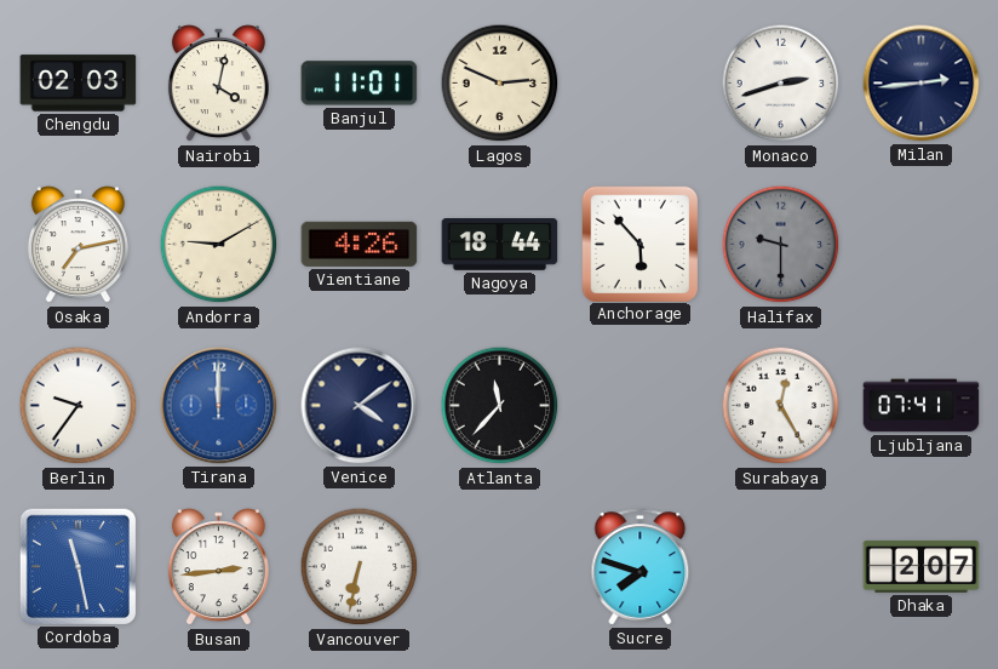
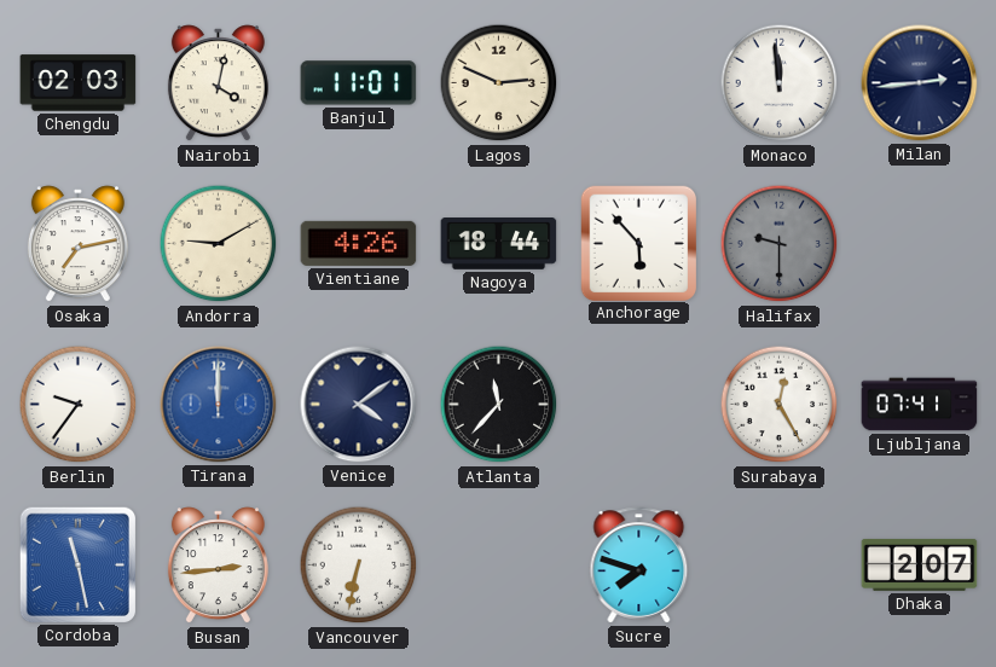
Monaco: 2:42 -> 11:59 (780, 83)
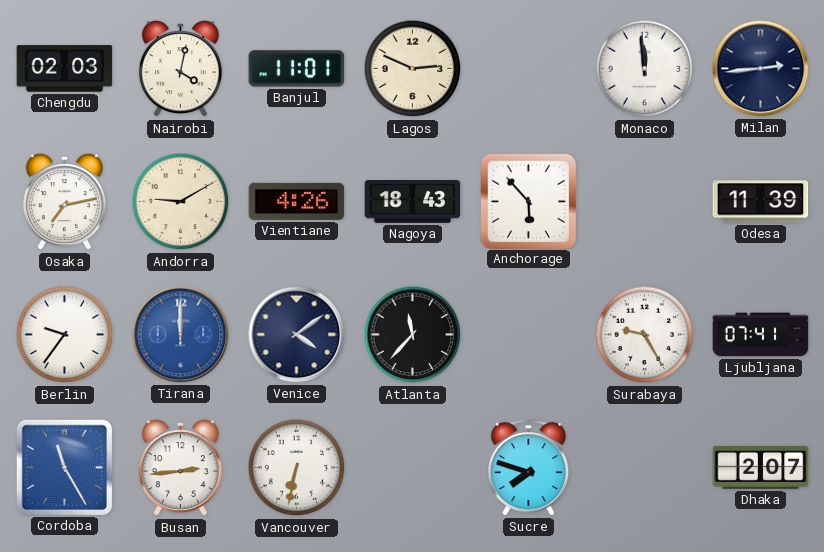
Nagoya: 18:44 -> 18:43 (413, 202)
Halifax: 9:30 -> none (780, 244)
Odesa: none -> 11:39 (761, 202)
Surabaya: 12:25 -> 9:25 (645, 335)
Cordoba: 11:28 -> 11:25 (64, 467)
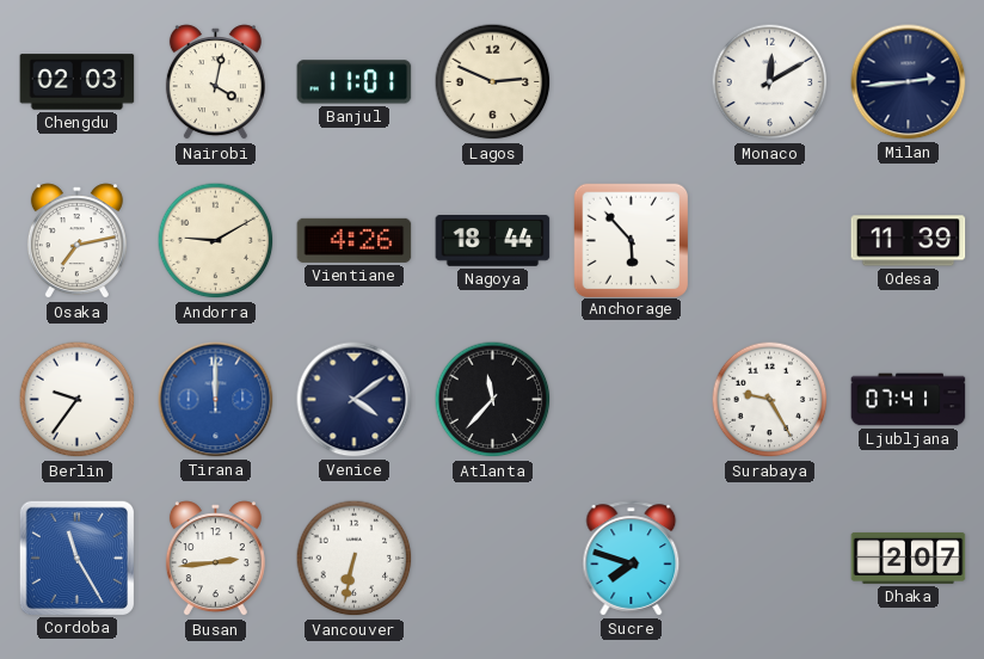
Monaco: 11:59 -> 12:10 (770, 82)
Nagoya: 18:43 -> 18:44 (493, 241)
